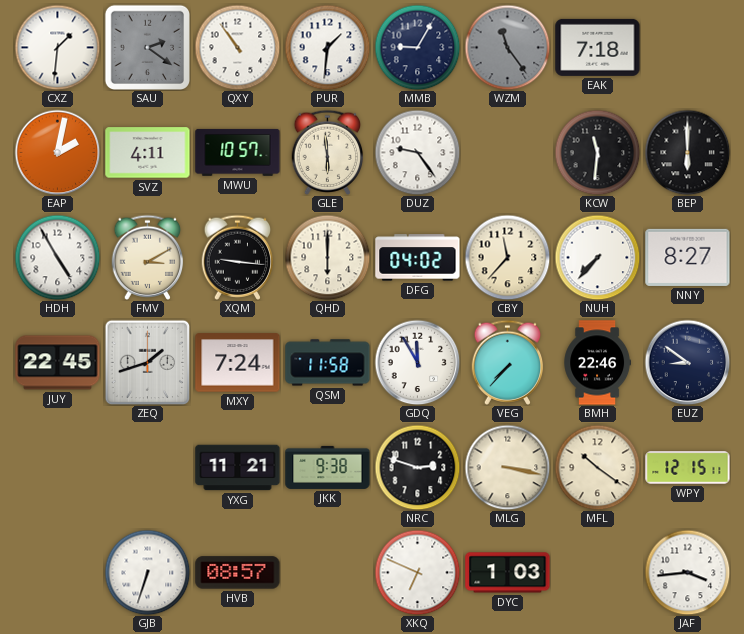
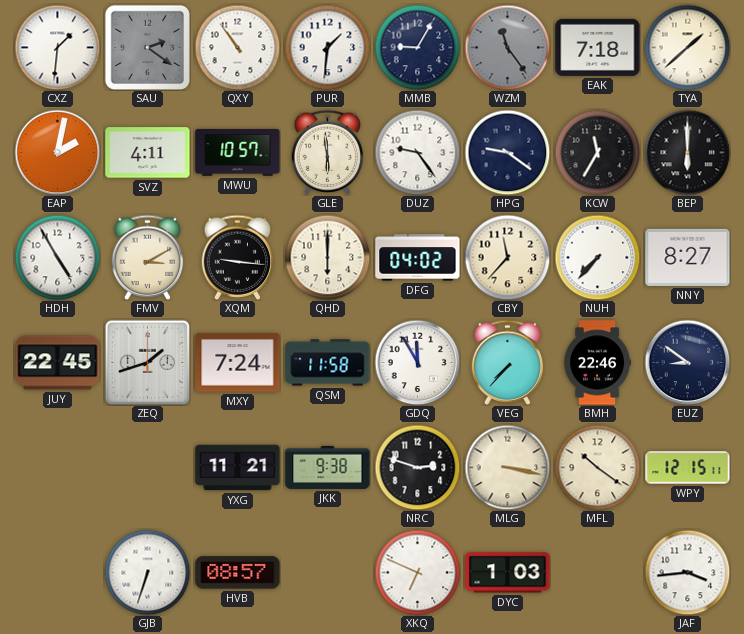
TYA: none -> 1:38 (687, 47)
HPG: none -> 9:21 (507, 152)
KCW: 11:31 -> 11:35 (597, 152)
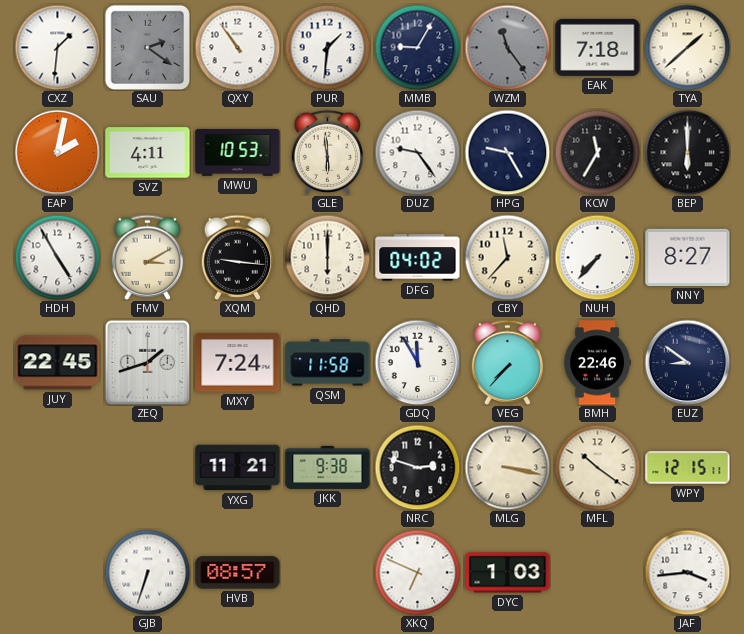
MWU: 10:57 -> 10:53 (238, 152)
HPG: 9:21 -> 9:25 (507, 152)
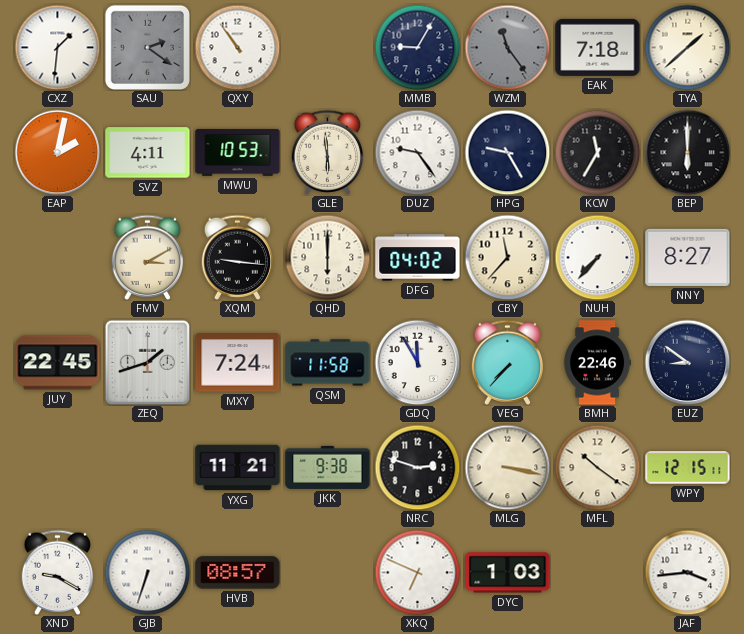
PUR: 1:31 -> none (327, 47)
HDH: 4:55 -> none (57, 257)
XND: none -> 9:20 (58, 572)
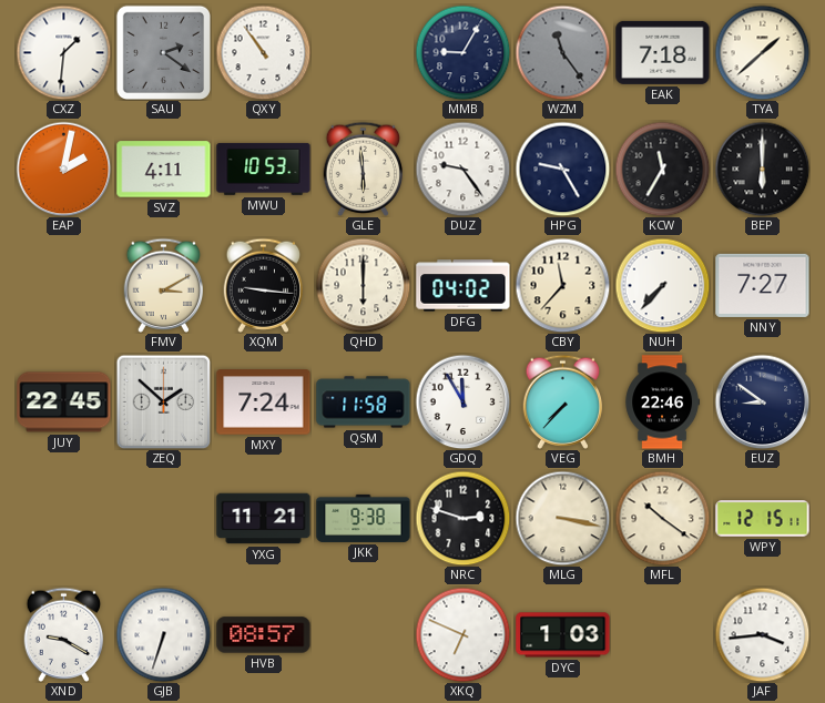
NNY: 8:27 -> 7:27 (763, 285)
ZEQ: 1:42 -> 1:52 (163, 401)
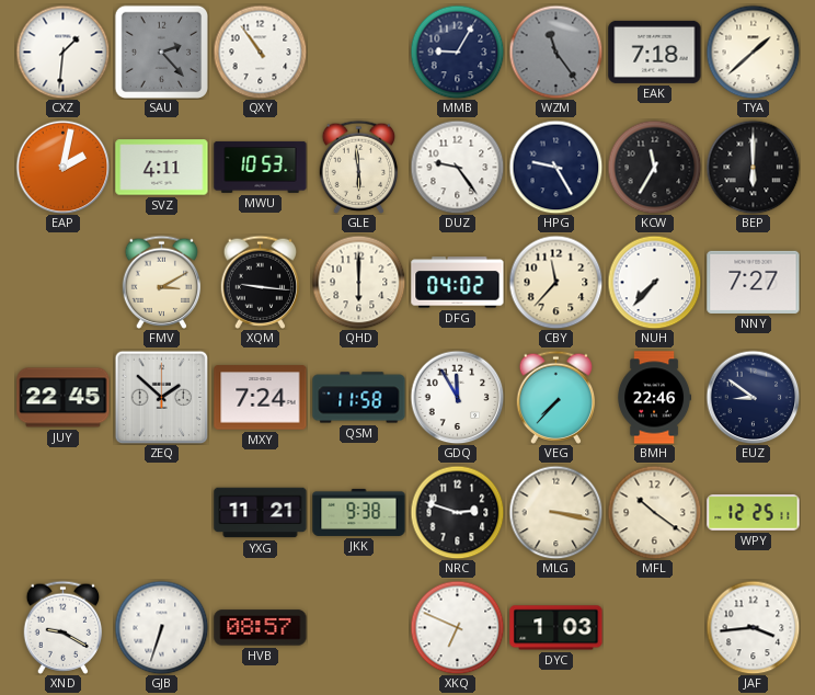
SAU: 2:21 -> 2:23 (161, 52)
WPY: 12:15 -> 12:25 (754, 513)
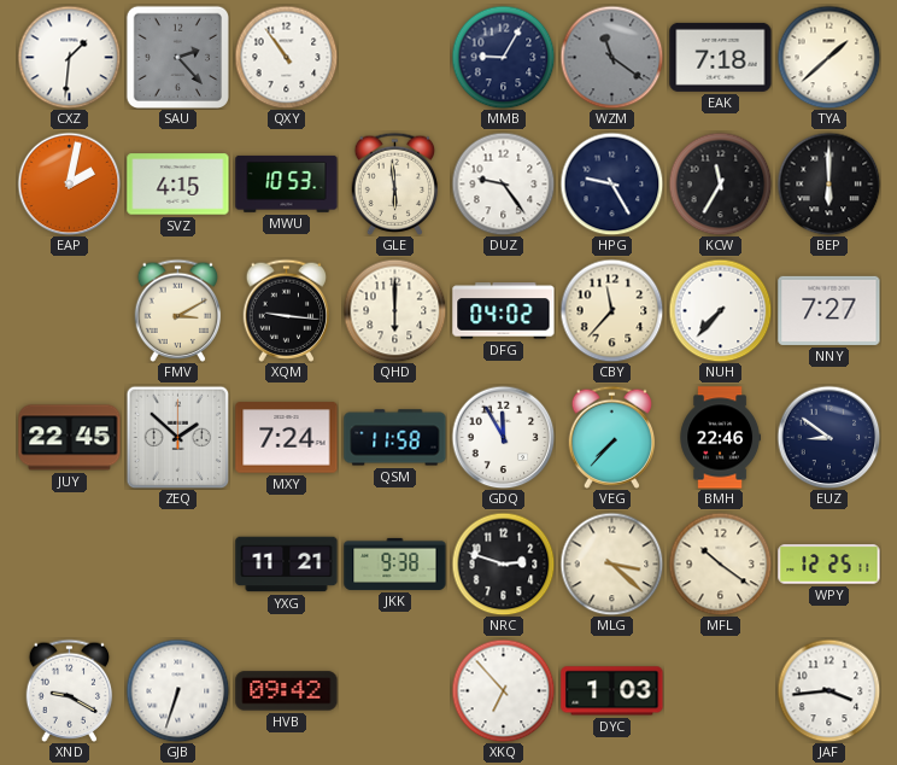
WZM: 11:24 -> 11:21 (611, 57)
SVZ: 4:11 -> 4:15 (178, 185)
MLG: 3:17 -> 3:22 (611, 563)
HVB: 08:57 -> 09:42 (287, 691)
XKQ: 6:49 -> 6:53 (503, 690)
